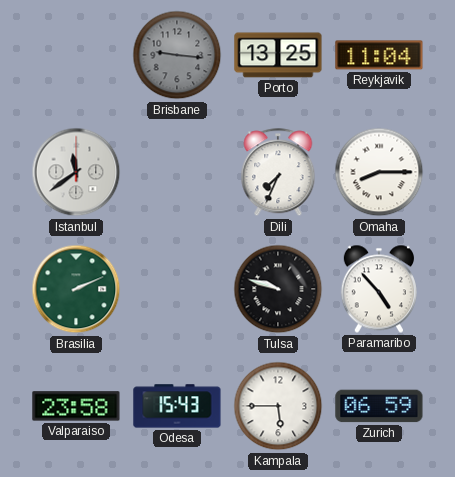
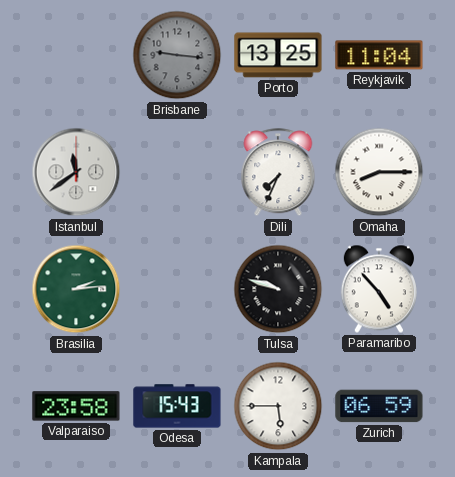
Brasilia: 2:11 -> 2:14 (76, 289)
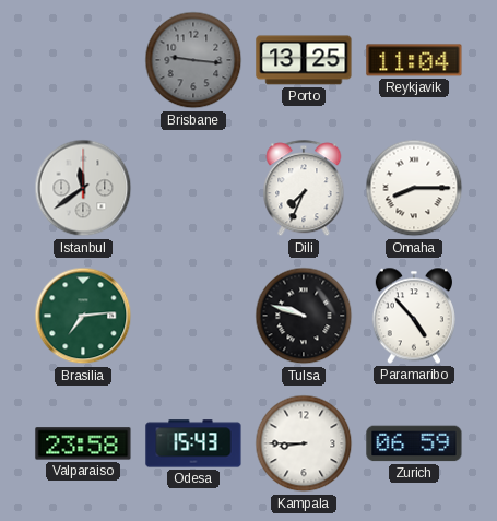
Brasilia: 2:14 -> 7:14 (83, 316)
Kampala: 5:45 -> 8:45 (304, 443)
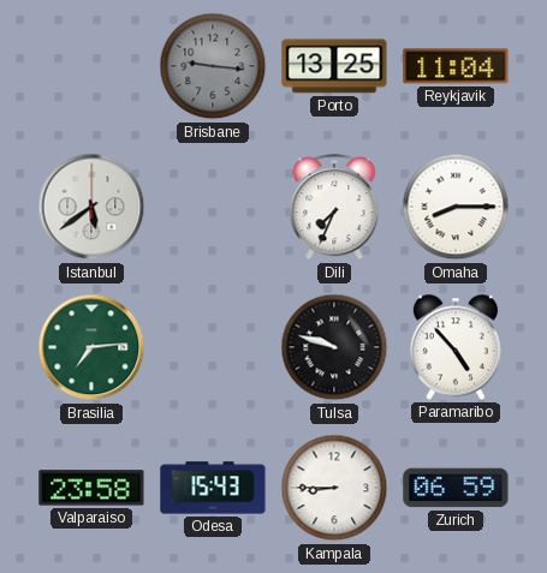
Istanbul: 11:39 -> 5:39 (91, 207)
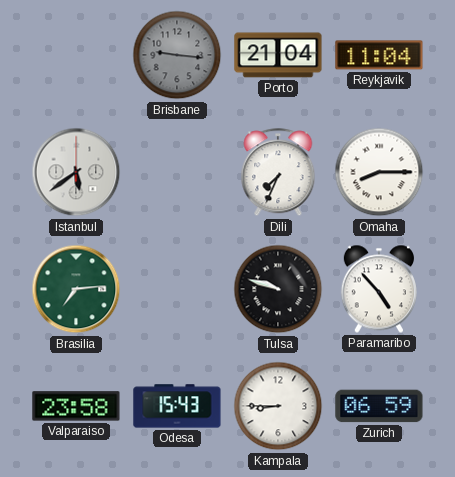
Porto: 13:25 -> 21:04 (278, 55)
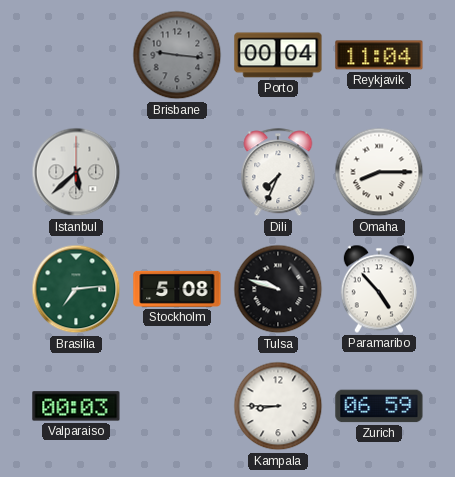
Porto: 21:04 -> 00:04 (278, 55)
Istanbul: 5:39 -> 5:38 (76, 172)
Stockholm: none -> 5:08 (177, 289)
Valparaiso: 23:58 -> 00:03 (76, 406)
Odesa: 15:43 -> none (177, 406)
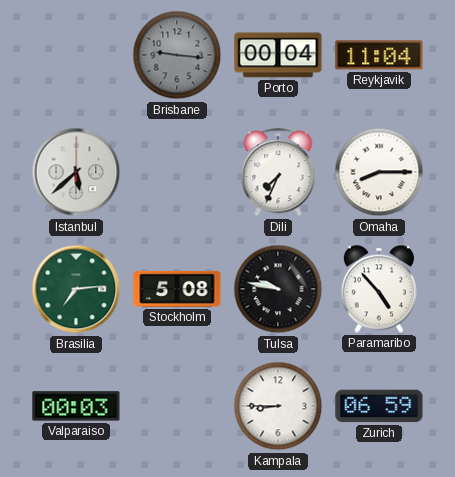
Tulsa: 9:48 -> 9:47 (278, 289)
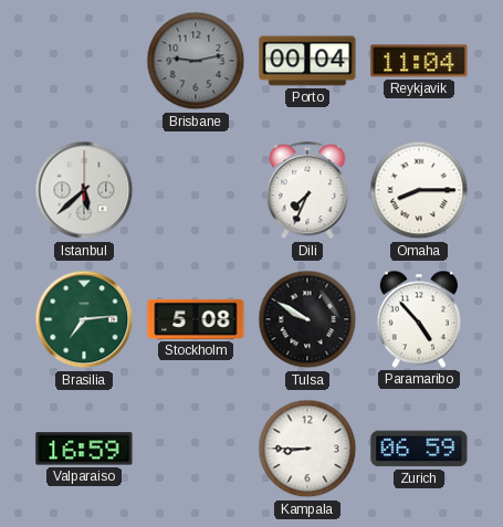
Brisbane: 9:16 -> 9:13 (196, 61)
Tulsa: 9:47 -> 9:50 (307, 319)
Valparaiso: 00:03 -> 16:59 (84, 449)
